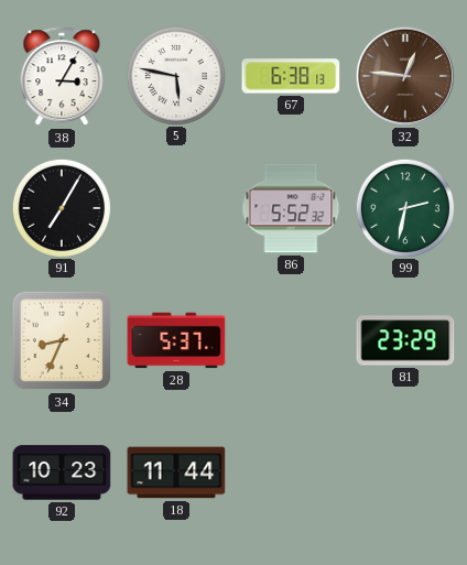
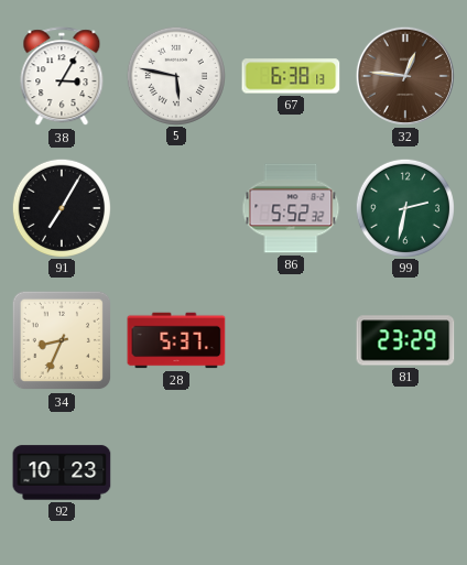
18: 11:44 -> none (176, 472)
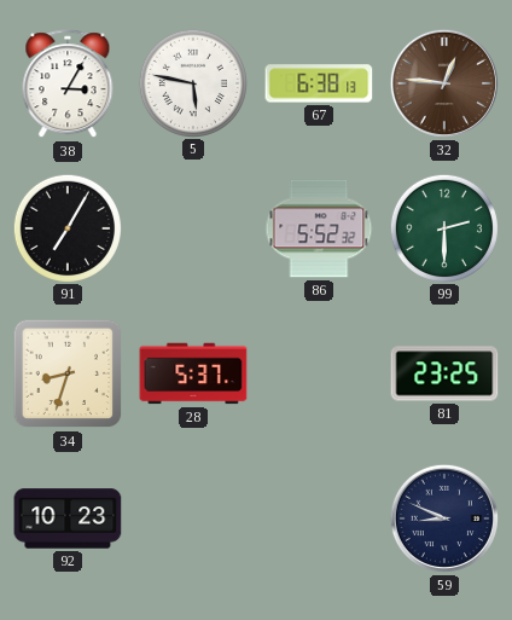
99: 2:32 -> 2:30 (443, 227)
34: 8:34 -> 8:33 (68, 373)
81: 23:29 -> 23:25 (444, 373)
59: none -> 8:49 (444, 518)
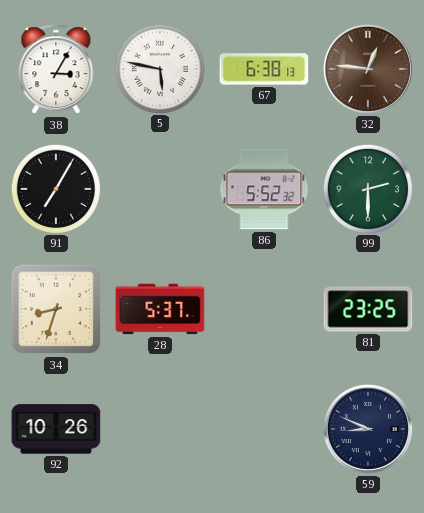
92: 10:23 -> 10:26 (56, 429)
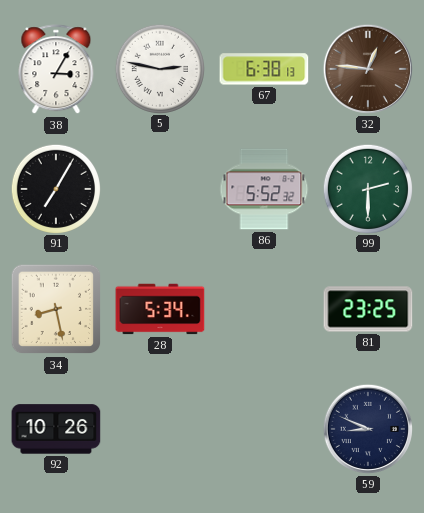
5: 5:47 -> 2:47 (159, 68)
34: 8:33 -> 8:28 (56, 309)
28: 5:37 -> 5:34 (160, 309)
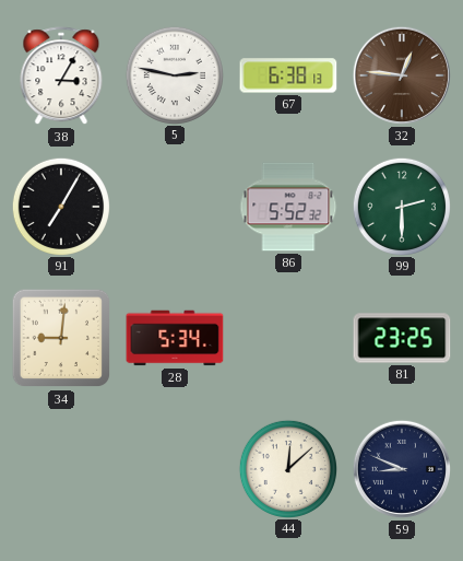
34: 8:28 -> 9:01 (61, 338)
92: 10:26 -> none (56, 429)
44: none -> 12:08 (287, 468)
